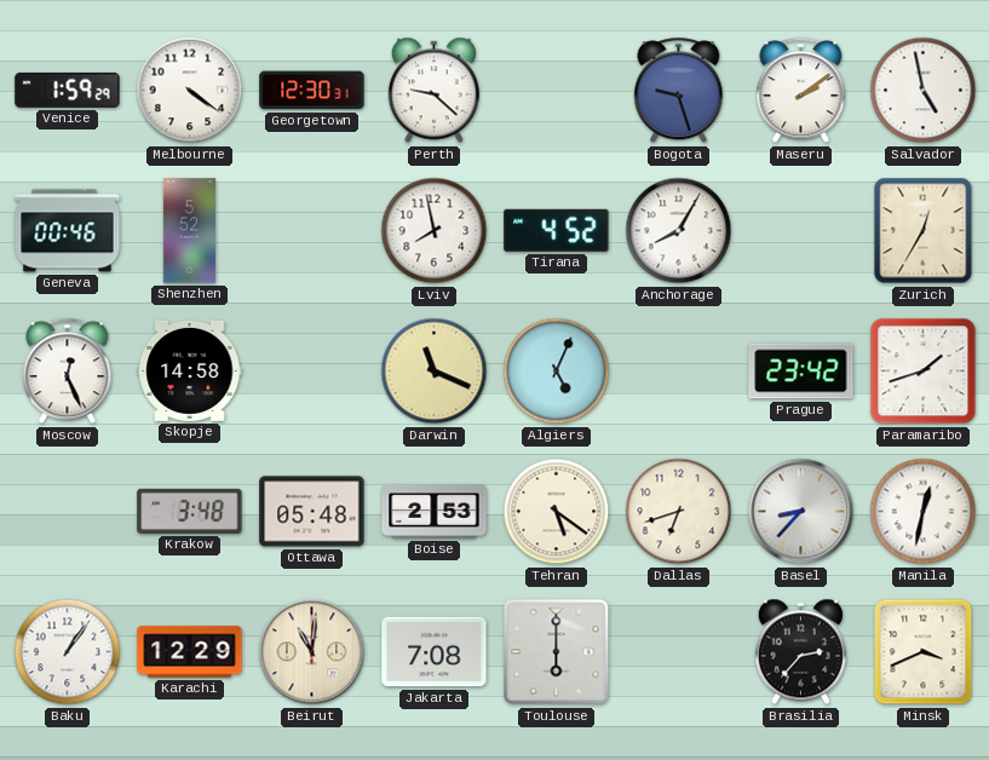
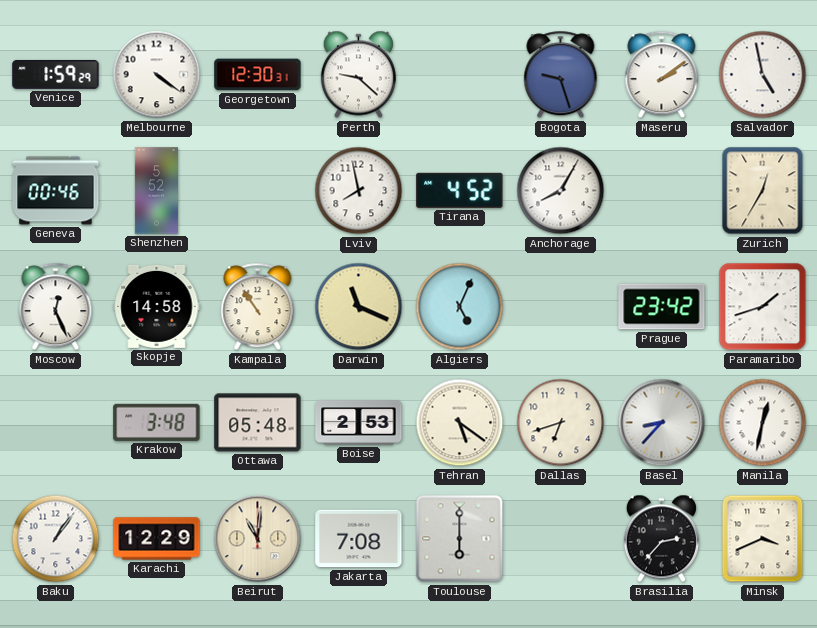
Kampala: none -> 10:54 (258, 307)
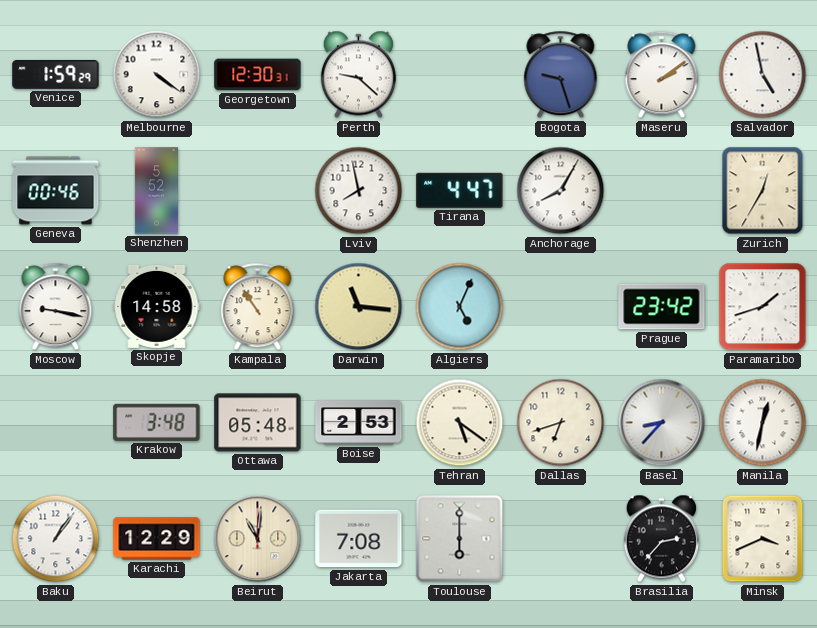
Tirana: 4:52 -> 4:47 (460, 190)
Moscow: 12:26 -> 9:17 (56, 307)
Darwin: 11:19 -> 11:16 (359, 307)
